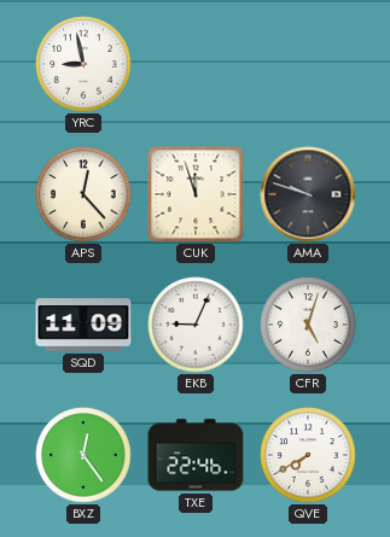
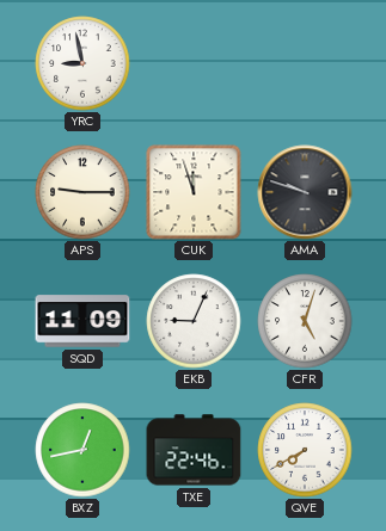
APS: 12:23 -> 9:15 (82, 192)
BXZ: 12:24 -> 12:43 (82, 450)
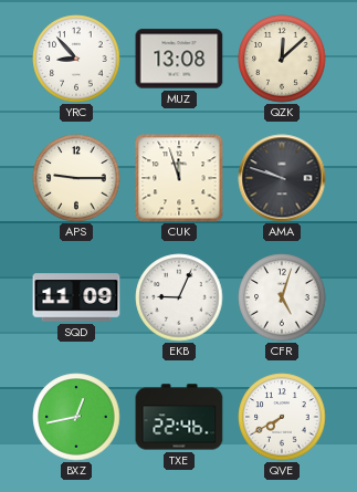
YRC: 8:58 -> 8:53 (76, 59)
MUZ: none -> 13:08 (179, 59)
QZK: none -> 12:08 (282, 59)
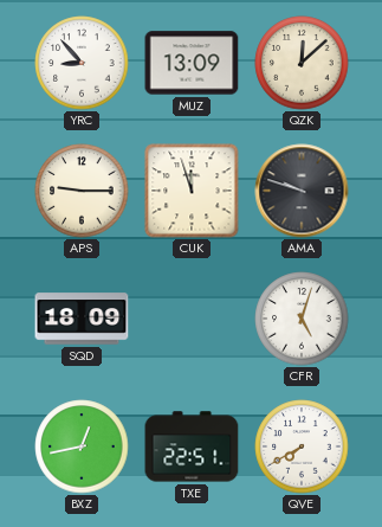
MUZ: 13:08 -> 13:09 (192, 63)
SQD: 11:09 -> 18:09 (82, 319)
EKB: 9:04 -> none (179, 297)
TXE: 22:46 -> 22:51 (192, 446)
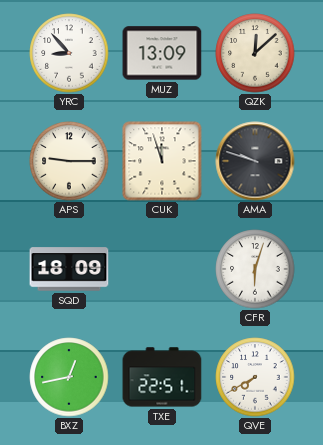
CFR: 5:03 -> 6:03 (255, 269)
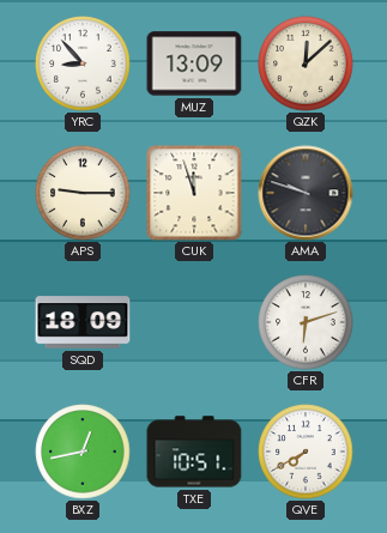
CFR: 6:03 -> 6:12 (306, 322)
TXE: 22:51 -> 10:51 (194, 452)
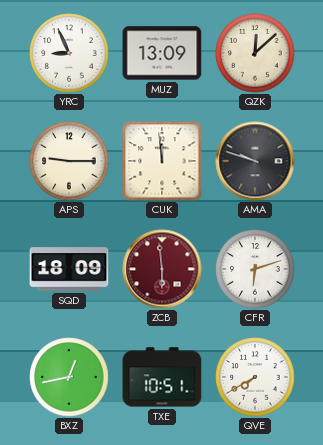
YRC: 8:53 -> 8:56 (69, 53)
CUK: 11:57 -> 11:59 (162, 161)
ZCB: none -> 5:59 (162, 269)
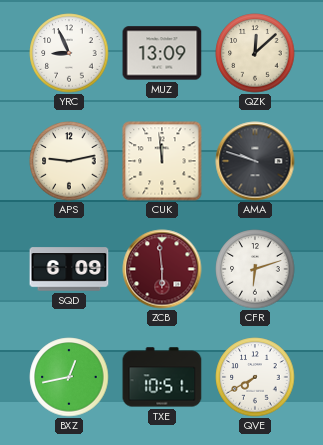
APS: 9:15 -> 9:13 (69, 161)
SQD: 18:09 -> 6:09 (69, 269)
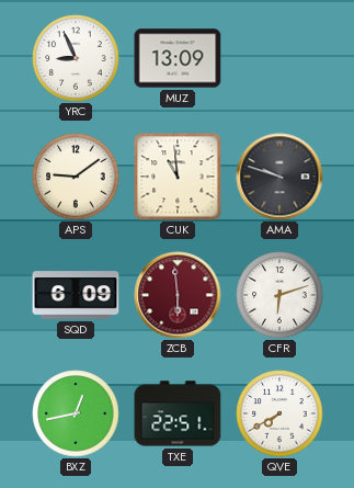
QZK: 12:08 -> none (255, 53)
APS: 9:13 -> 9:09 (76, 177)
CUK: 11:59 -> 10:59 (178, 177)
TXE: 10:51 -> 22:51 (178, 413)
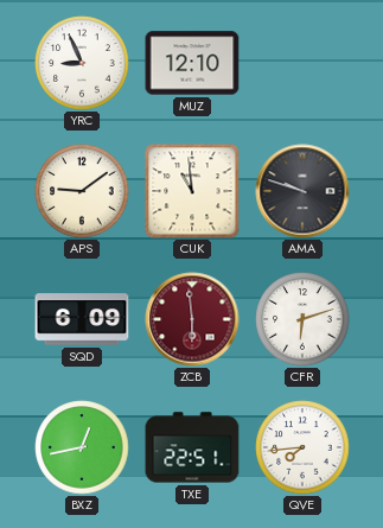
MUZ: 13:09 -> 12:10 (192, 63)
QVE: 7:40 -> 7:44 (302, 447)
